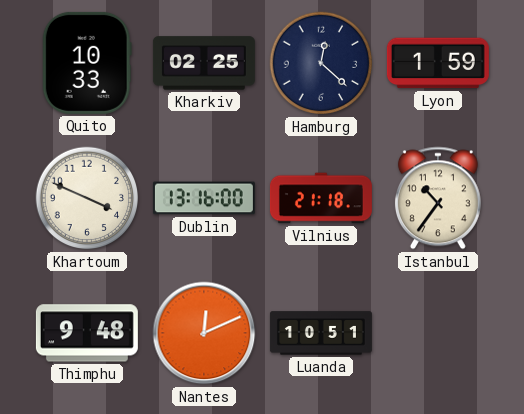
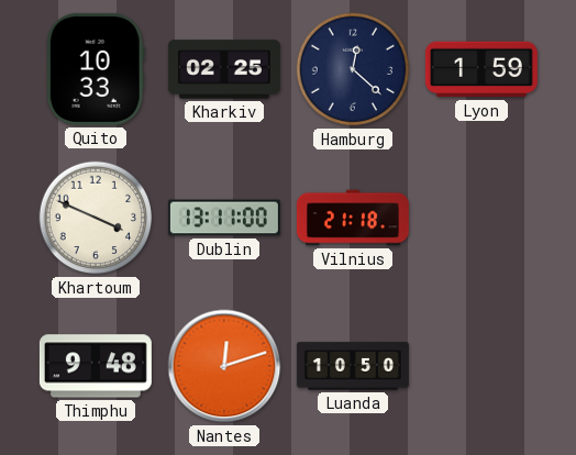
Dublin: 13:16 -> 13:11 (224, 218)
Istanbul: 10:36 -> none (438, 198)
Nantes: 12:11 -> 12:12 (224, 366)
Luanda: 10:51 -> 10:50 (353, 366)
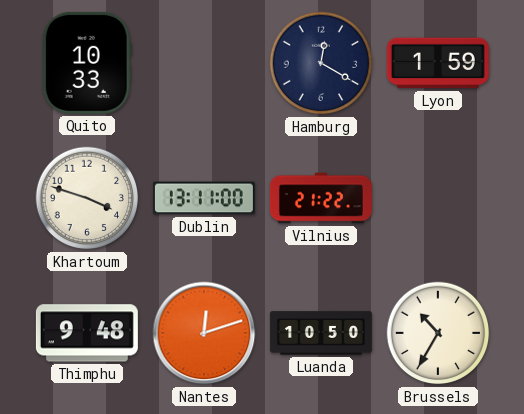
Kharkiv: 02:25 -> none (224, 69)
Hamburg: 12:22 -> 12:20 (321, 63)
Khartoum: 3:49 -> 3:48 (87, 198)
Vilnius: 21:18 -> 21:22 (321, 198)
Brussels: none -> 10:35 (438, 333)
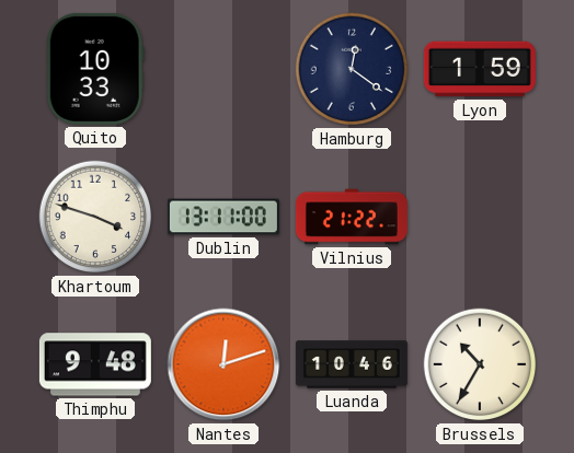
Hamburg: 12:20 -> 12:21 (352, 69)
Luanda: 10:50 -> 10:46 (352, 364)
